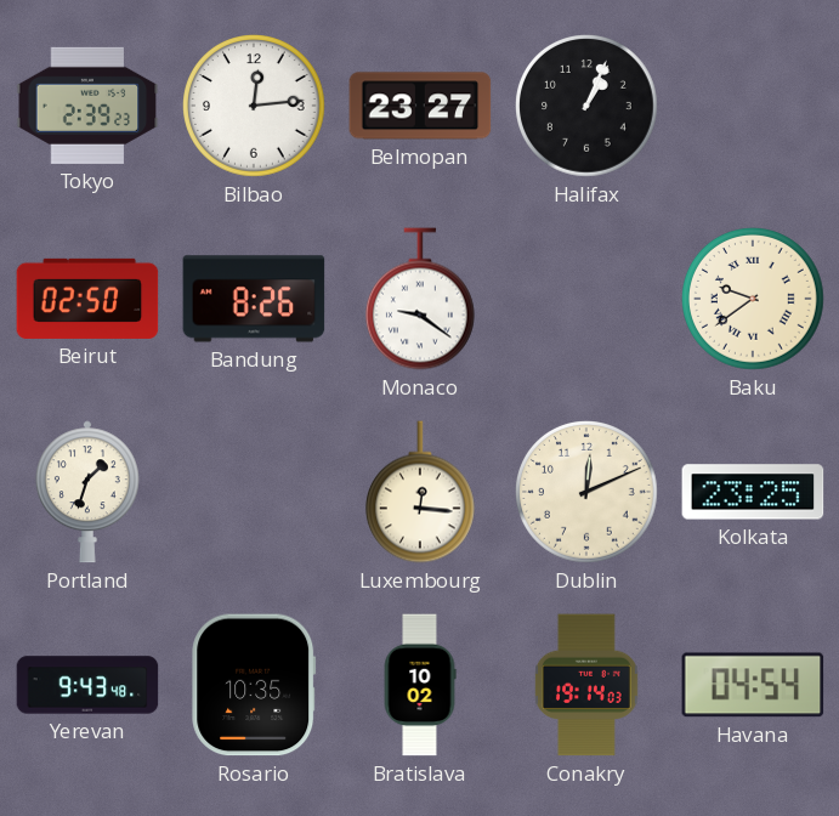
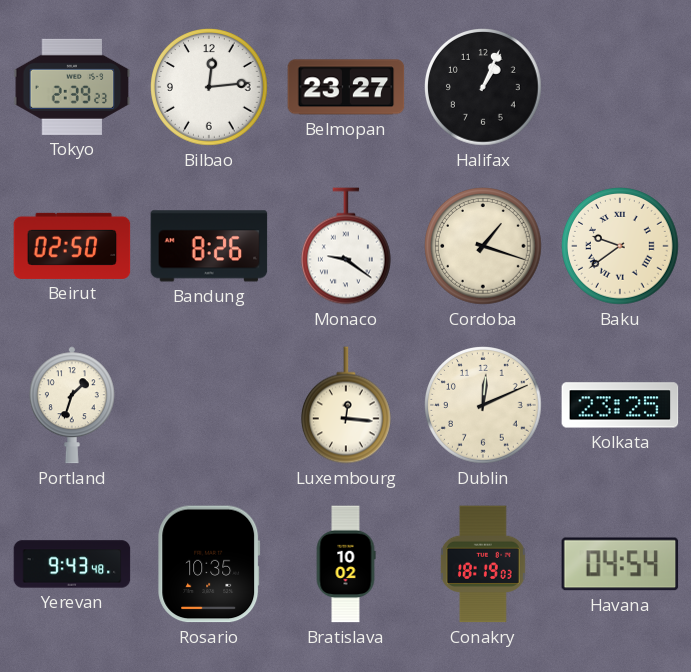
Cordoba: none -> 1:18 (484, 247)
Conakry: 19:14 -> 18:19 (483, 564)
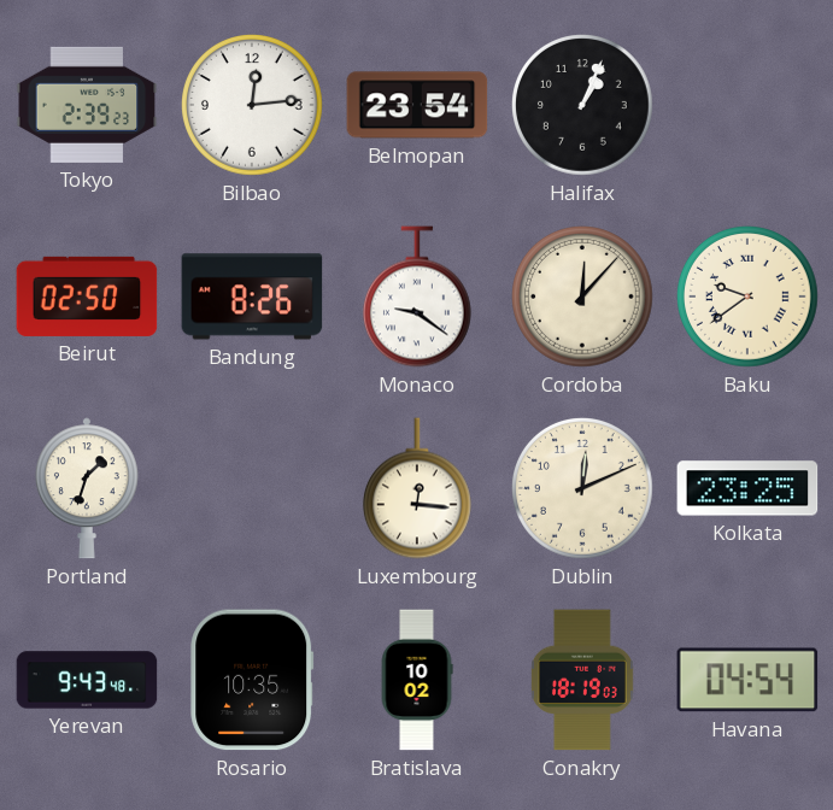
Belmopan: 23:27 -> 23:54 (417, 105)
Cordoba: 1:18 -> 12:07 (583, 298)
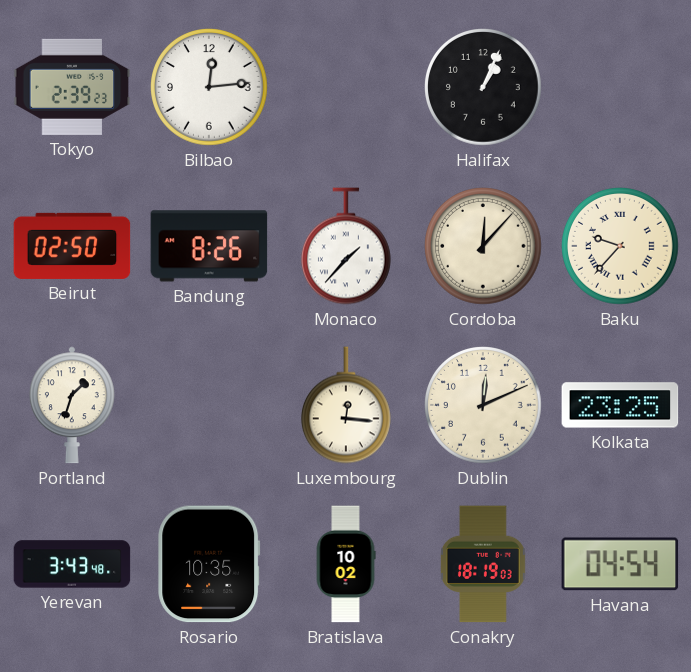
Belmopan: 23:54 -> none (417, 105)
Monaco: 9:21 -> 1:37 (346, 246)
Baku: 9:39 -> 9:37 (621, 247)
Yerevan: 9:43 -> 3:43 (72, 564)
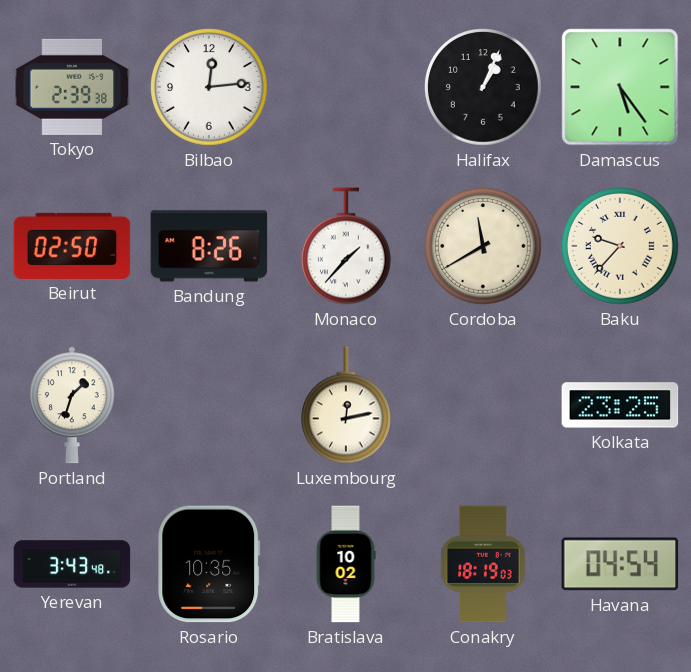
Tokyo: 2:39:23 -> 2:39:38 (72, 87)
Damascus: none -> 5:24 (620, 87)
Cordoba: 12:07 -> 11:40 (484, 247)
Luxembourg: 12:16 -> 12:13 (346, 405)
Dublin: 12:11 -> none (484, 406)
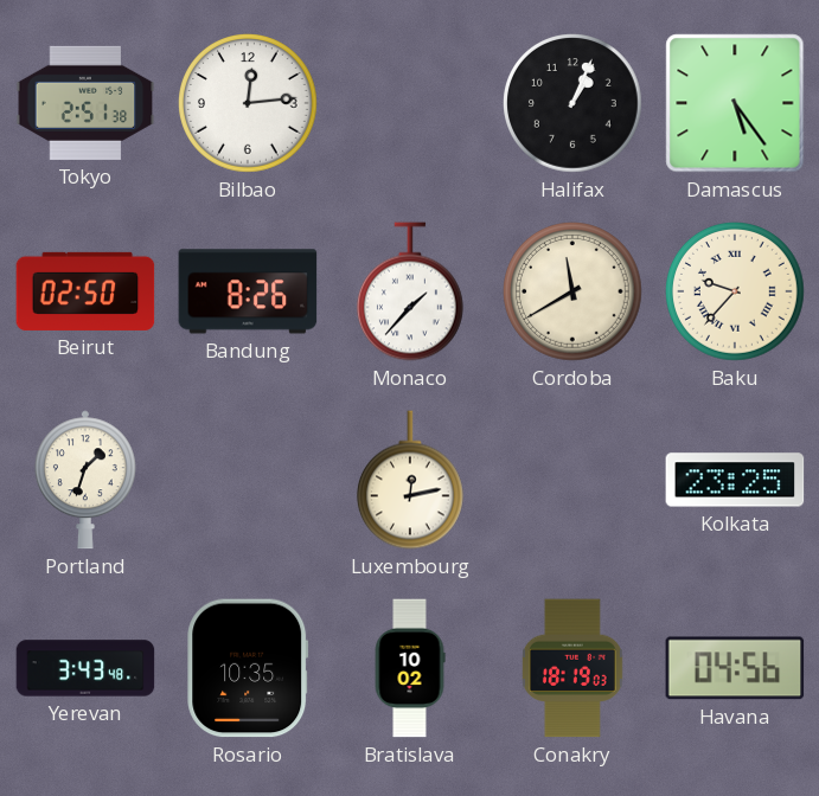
Tokyo: 2:39 -> 2:51 (85, 103)
Havana: 04:54 -> 04:56 (735, 668)
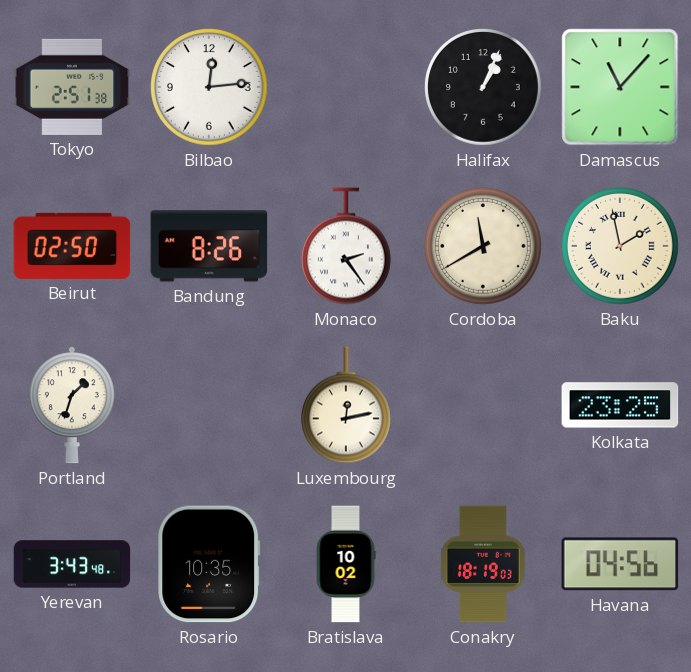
Damascus: 5:24 -> 11:07 (620, 87)
Monaco: 1:37 -> 2:24 (346, 246)
Baku: 9:37 -> 1:58 (621, 247)
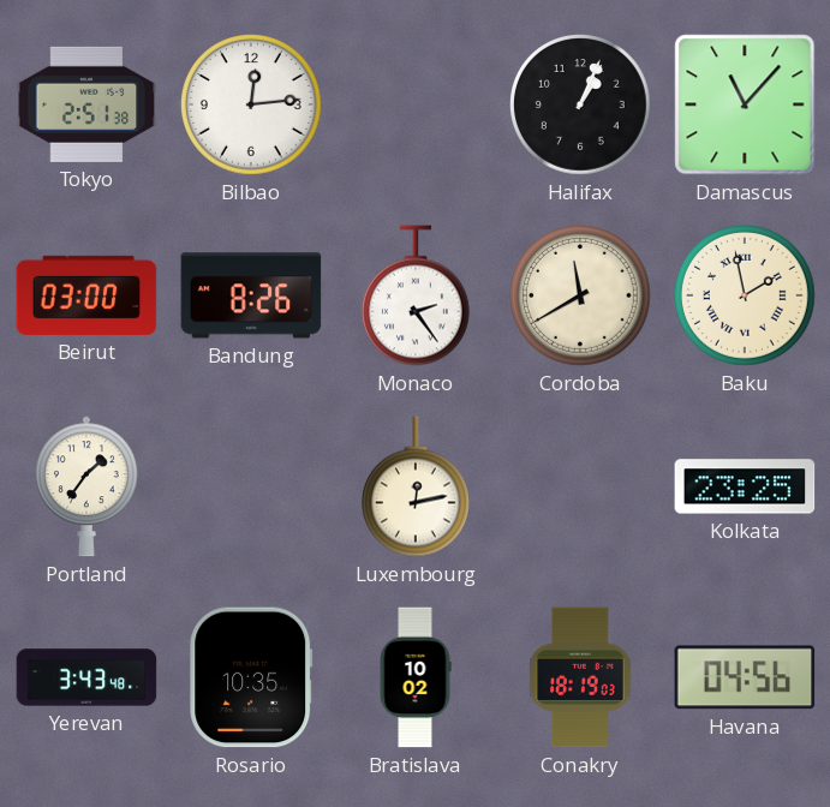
Beirut: 02:50 -> 03:00 (86, 295)
Portland: 1:33 -> 1:36 (86, 486)
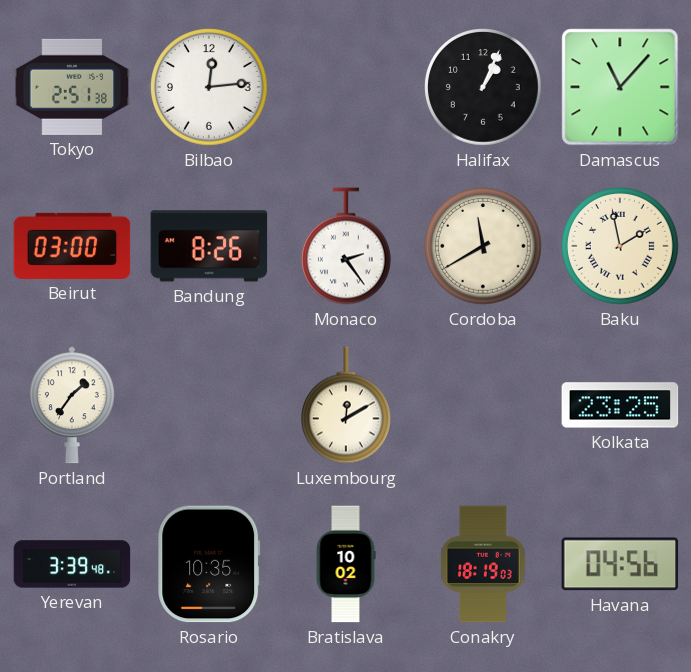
Luxembourg: 12:13 -> 12:10 (346, 405)
Yerevan: 3:43 -> 3:39 (72, 564)
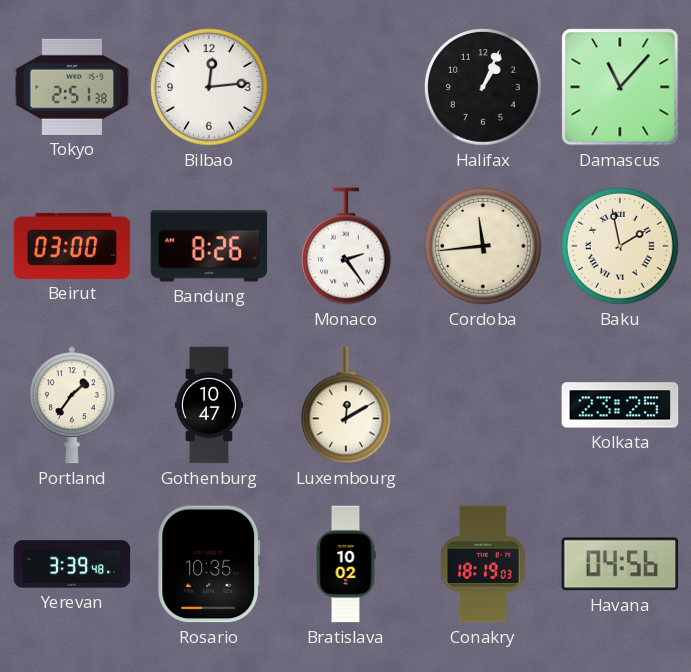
Cordoba: 11:40 -> 11:44 (484, 247)
Gothenburg: none -> 10:47 (209, 405)
